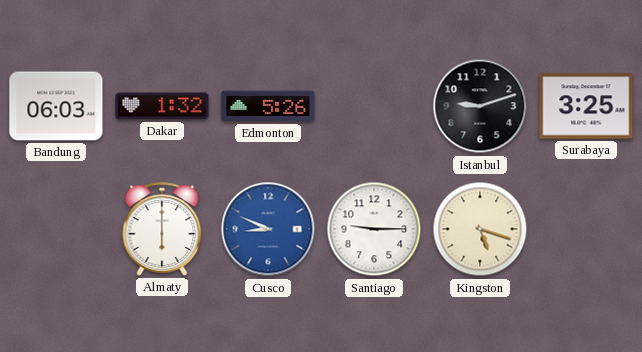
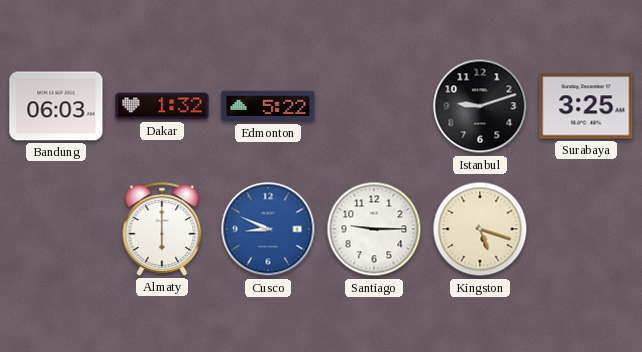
Edmonton: 5:26 -> 5:22 (268, 106)
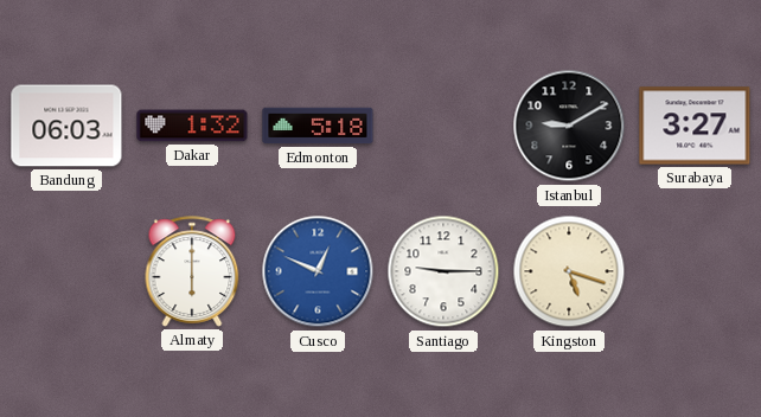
Edmonton: 5:22 -> 5:18 (318, 126)
Istanbul: 9:12 -> 9:10 (569, 126)
Surabaya: 3:25 -> 3:27 (695, 126)
Cusco: 8:49 -> 12:49 (318, 271)
